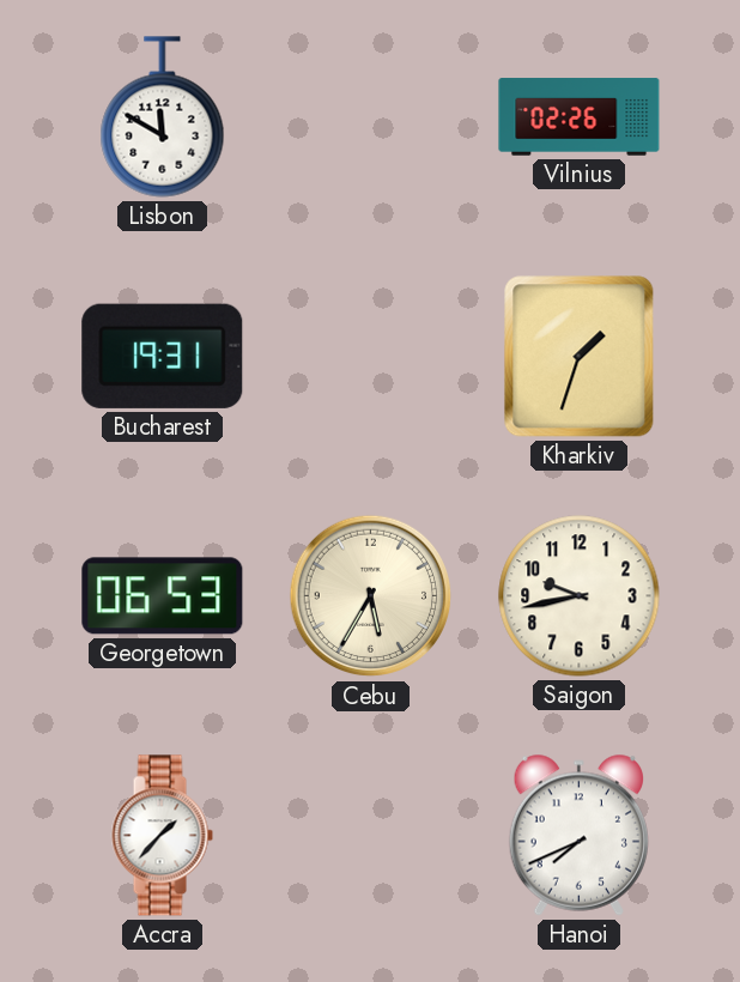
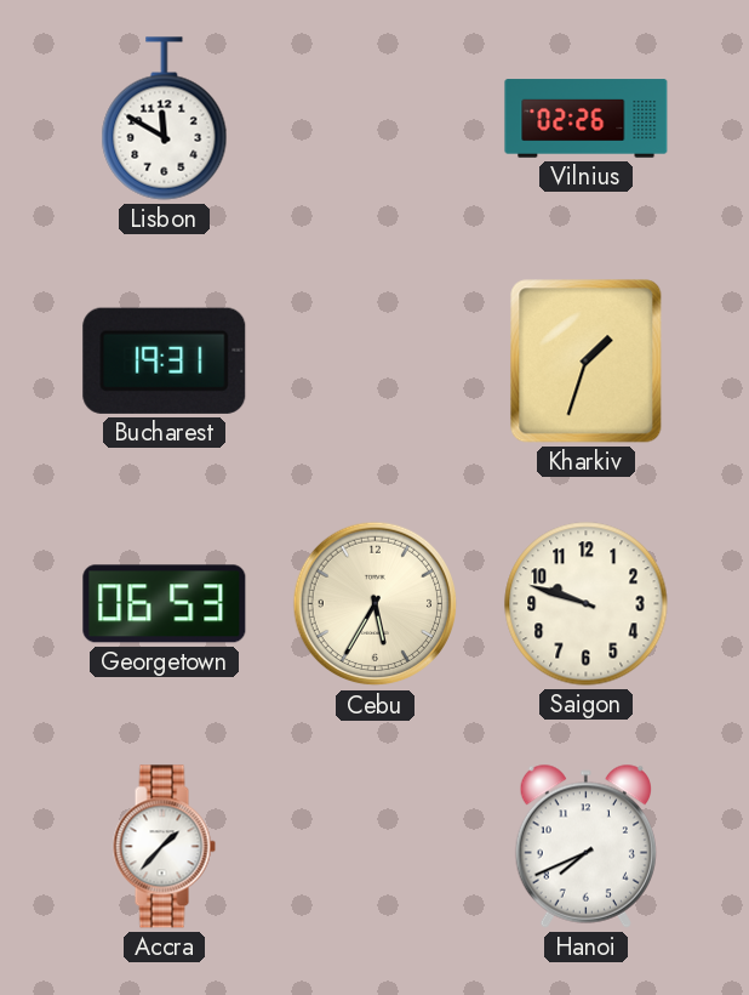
Saigon: 9:43 -> 9:48 (587, 604)
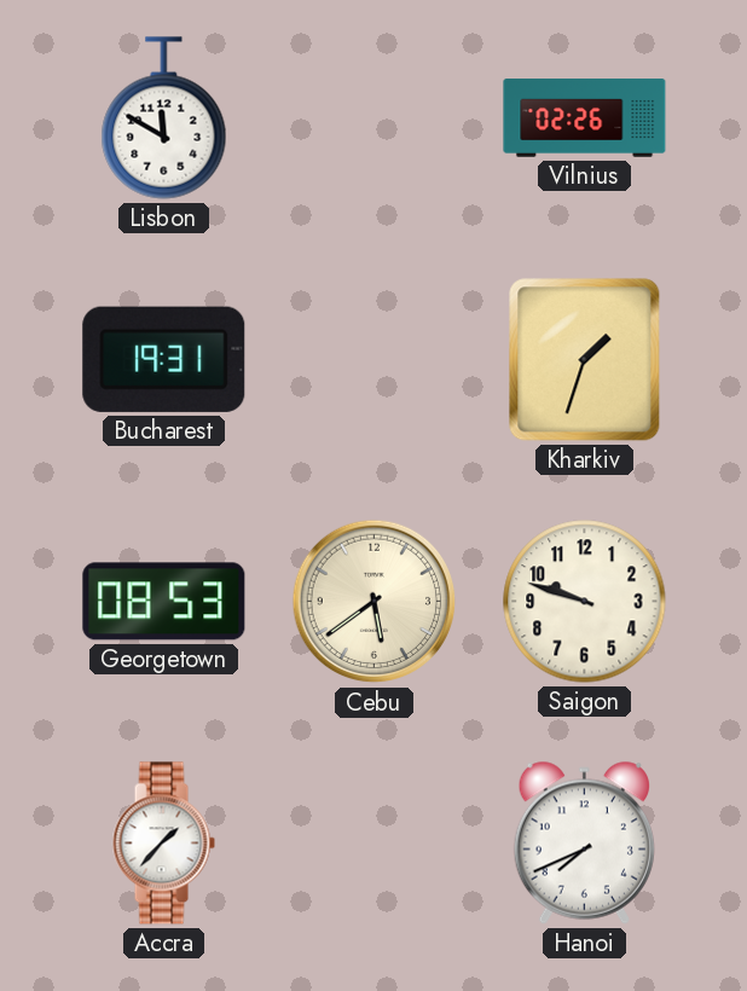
Georgetown: 06:53 -> 08:53 (164, 602)
Cebu: 5:35 -> 5:39 (375, 602)
